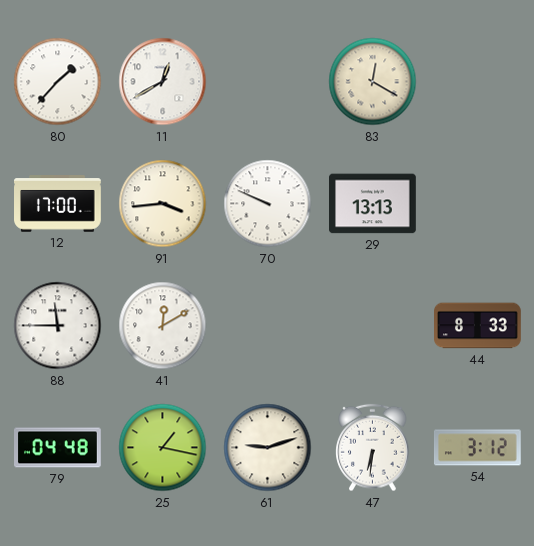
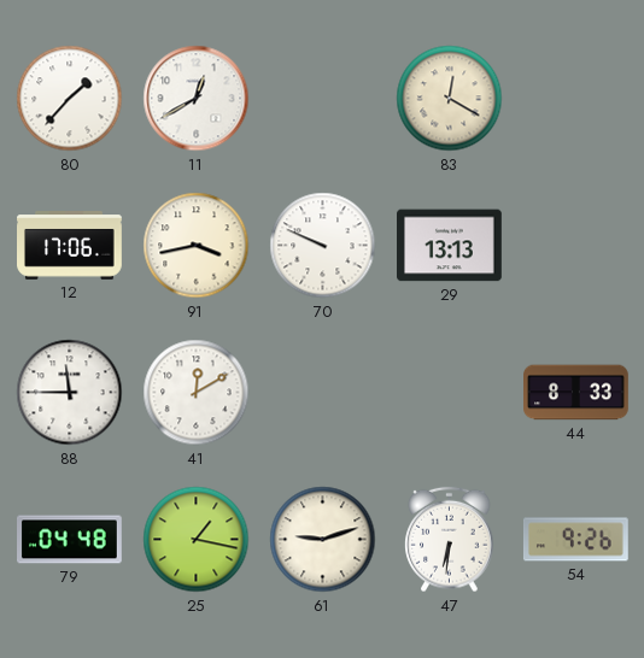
12: 17:00 -> 17:06 (70, 246)
91: 3:44 -> 3:43 (197, 246)
54: 3:12 -> 9:26 (576, 540)
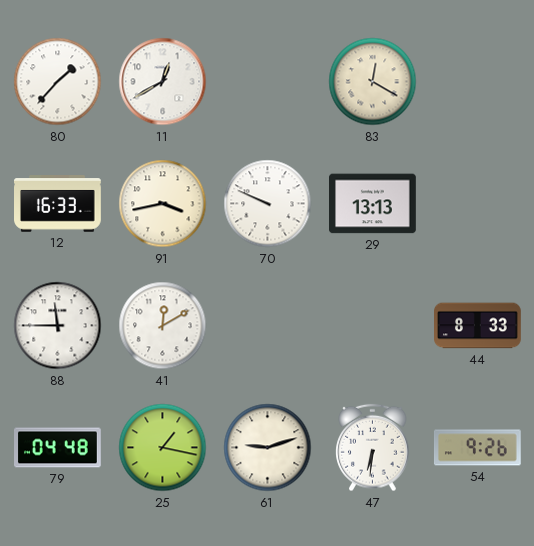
12: 17:06 -> 16:33 (58, 204)
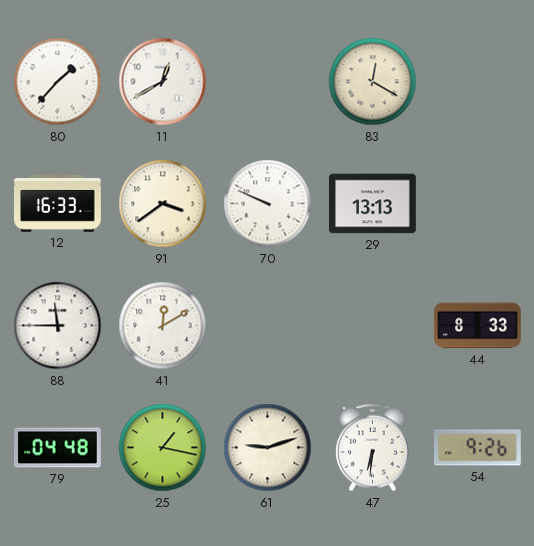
91: 3:43 -> 3:39 (163, 204)
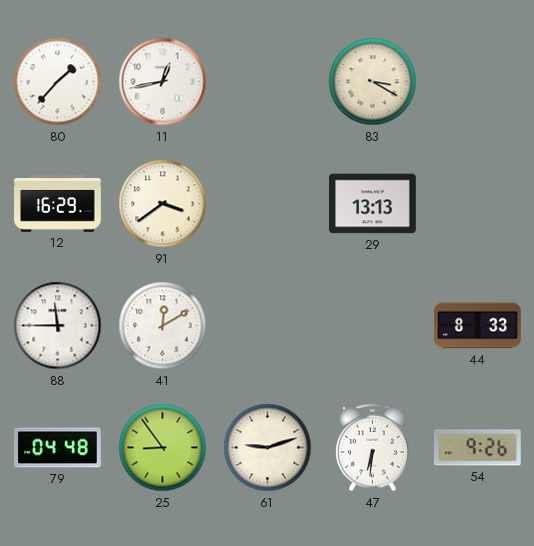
11: 12:40 -> 12:43 (163, 82)
83: 12:20 -> 3:20 (373, 82)
12: 16:33 -> 16:29 (58, 204)
70: 9:49 -> none (268, 204)
25: 1:17 -> 8:54 (163, 448)
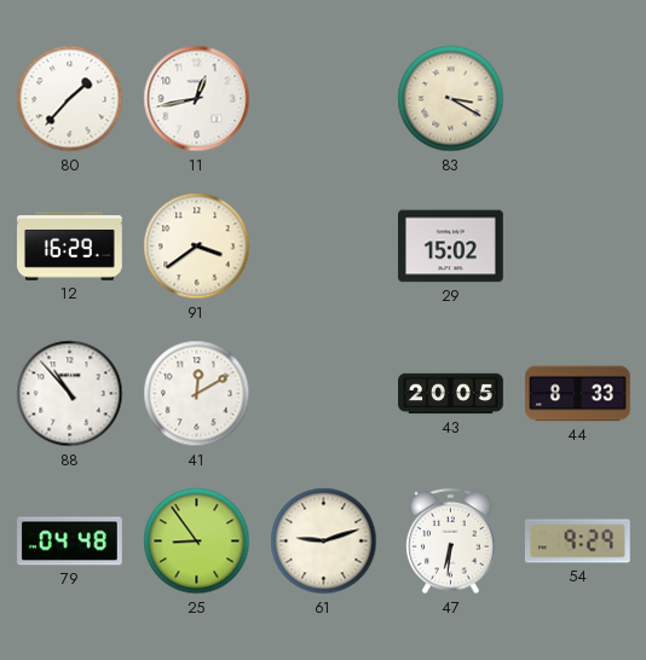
29: 13:13 -> 15:02 (451, 247)
88: 11:45 -> 10:53 (70, 394)
43: none -> 20:05 (451, 394)
54: 9:26 -> 9:29 (578, 542)
